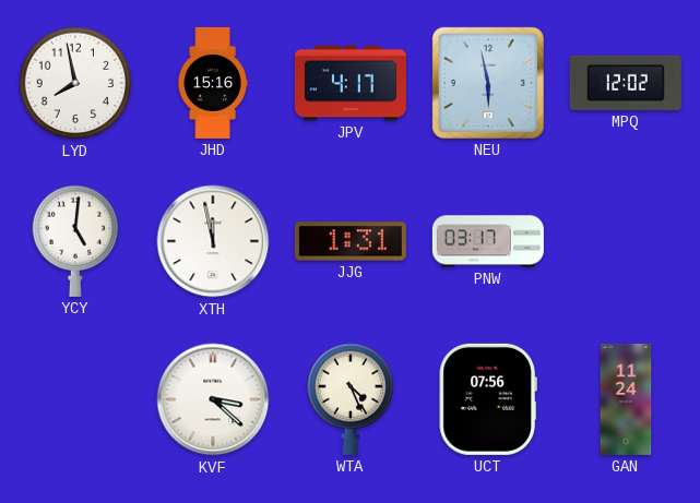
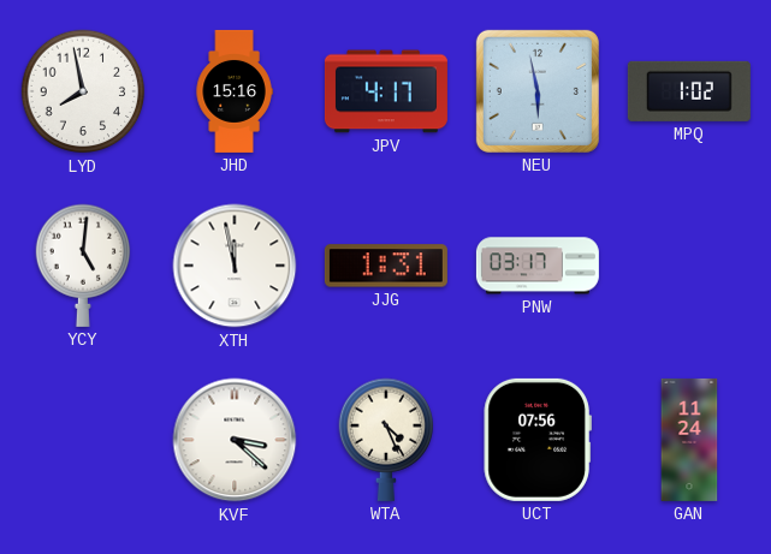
MPQ: 12:02 -> 1:02 (689, 91)
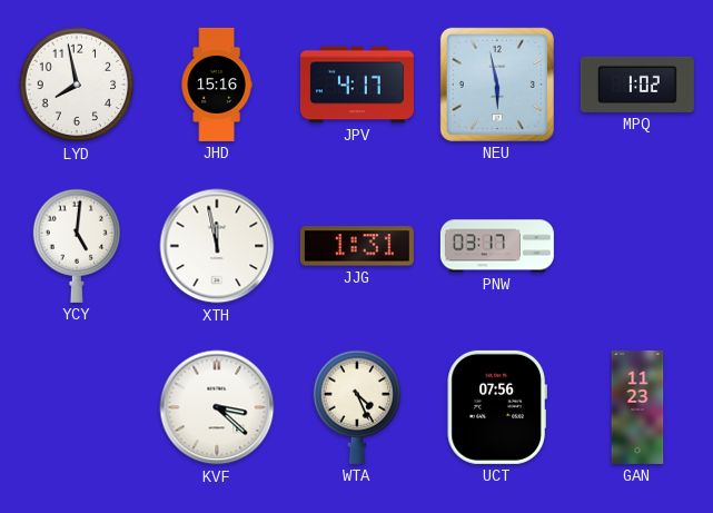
GAN: 11:24 -> 11:23 (637, 407)
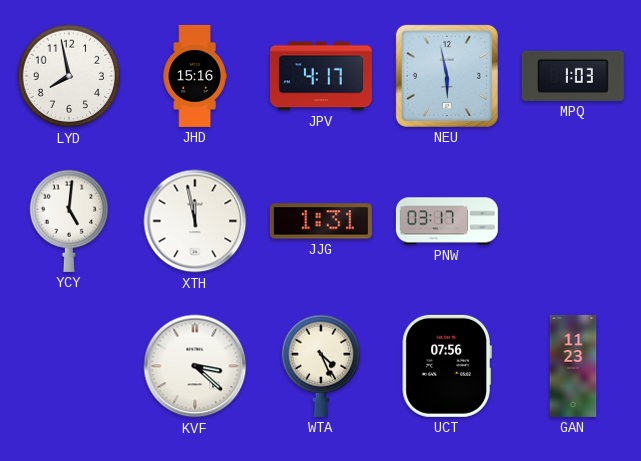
MPQ: 1:02 -> 1:03 (573, 76)
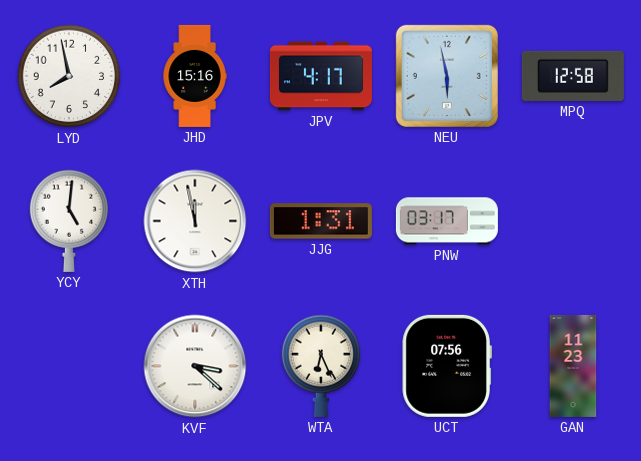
MPQ: 1:03 -> 12:58 (573, 76)
WTA: 4:26 -> 6:26 (320, 366)
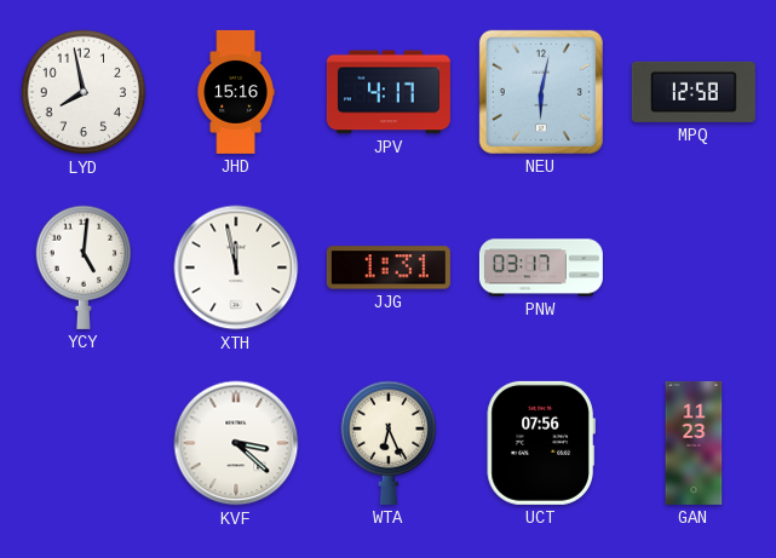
NEU: 5:58 -> 6:02 (541, 92)
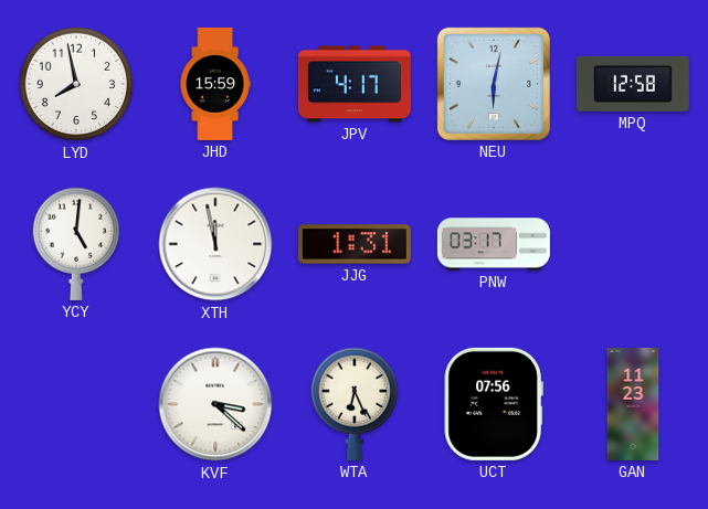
JHD: 15:16 -> 15:59 (215, 84)
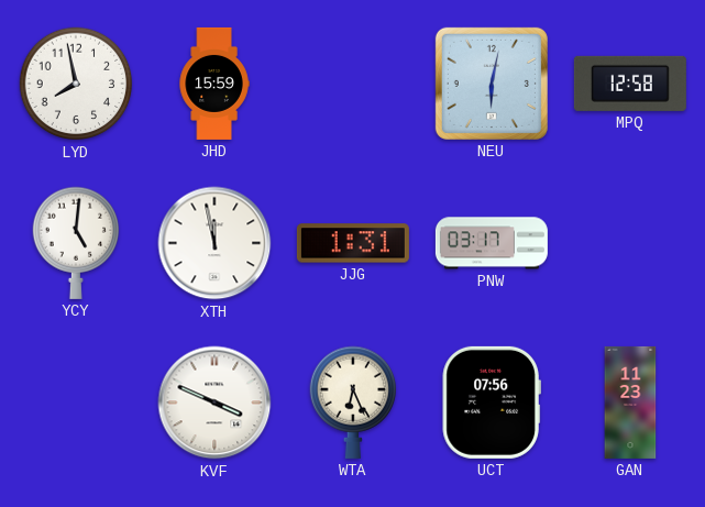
JPV: 4:17 -> none (355, 84)
KVF: 3:22 -> 3:49 (214, 403)
